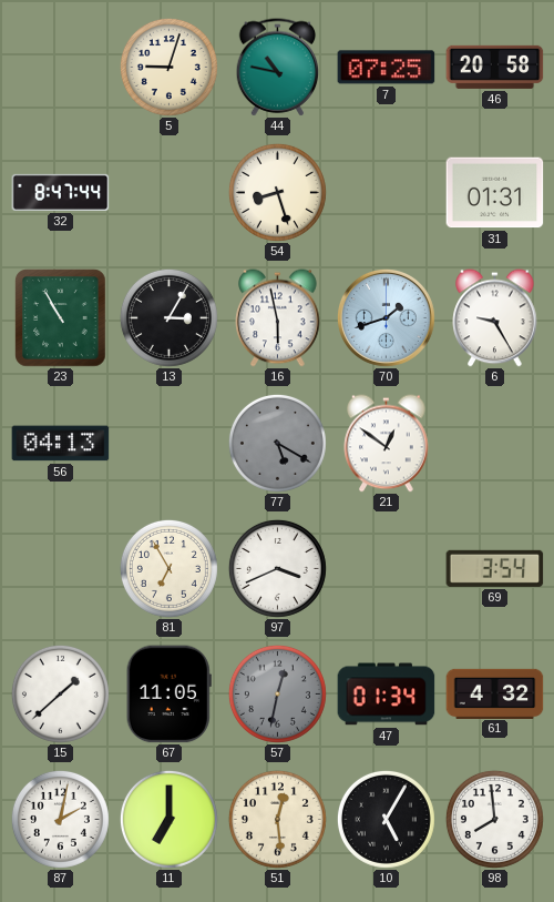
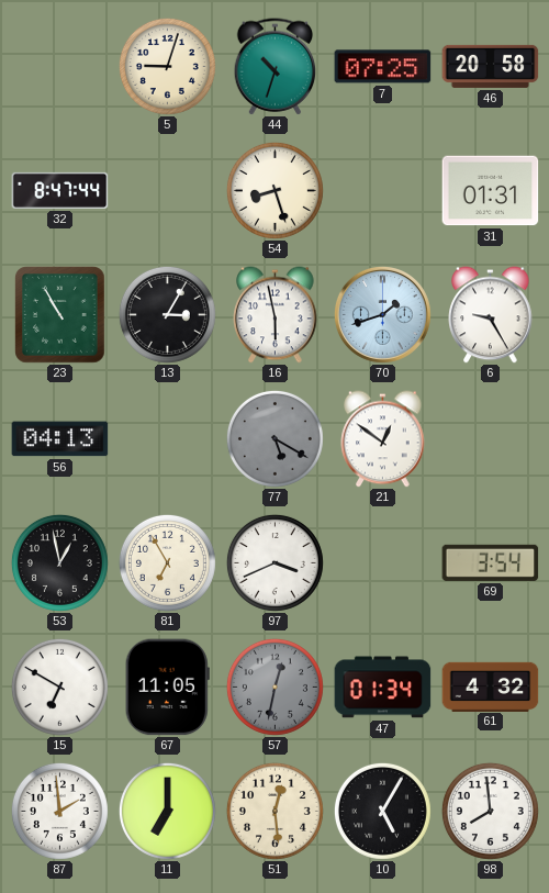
44: 10:47 -> 10:33 (276, 67)
53: none -> 12:58 (59, 562)
15: 1:38 -> 6:50 (59, 687)
87: 2:02 -> 1:59 (59, 811)
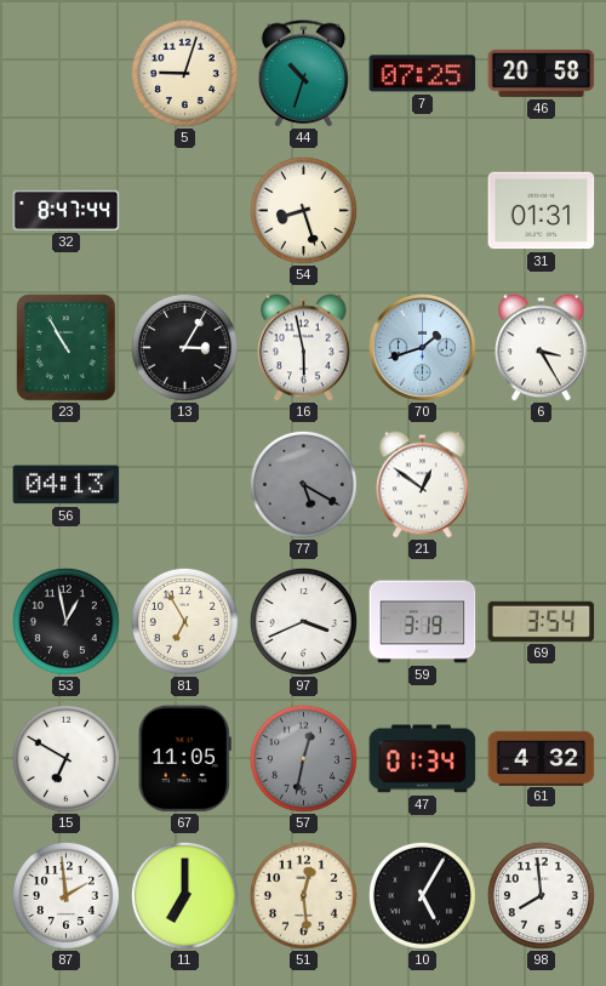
6: 9:25 -> 3:25 (542, 348)
59: none -> 3:19 (423, 622)
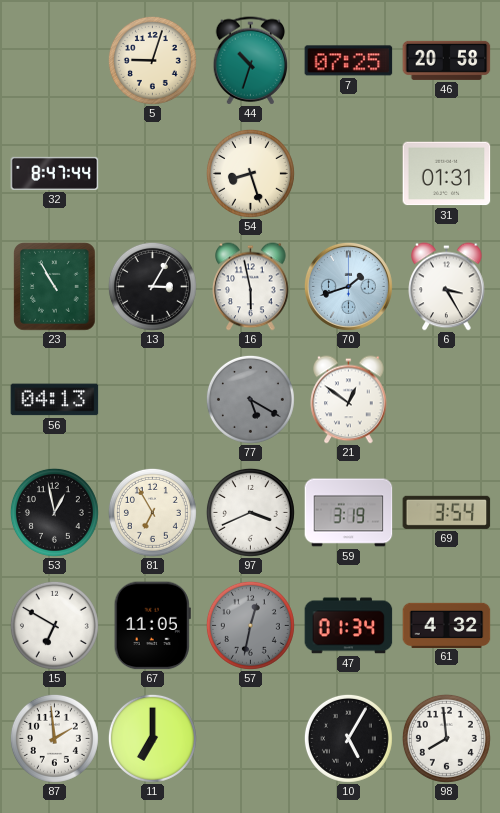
51: 12:29 -> none (303, 895)
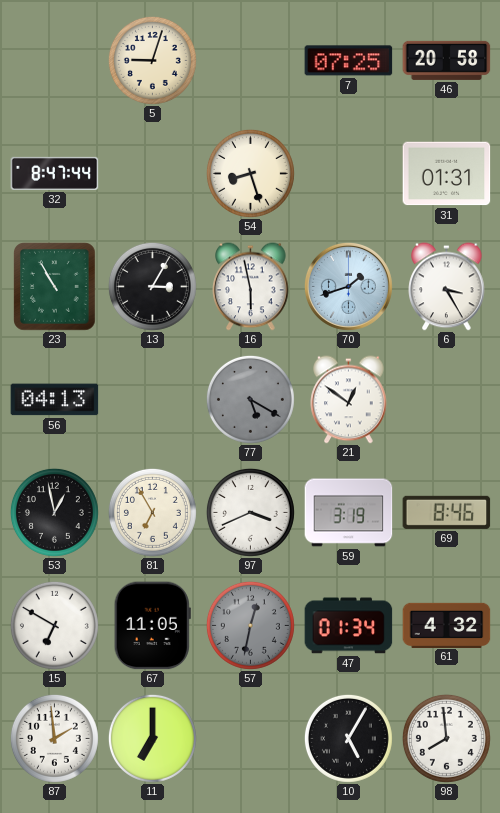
44: 10:33 -> none (251, 61)
69: 3:54 -> 8:46 (447, 512)
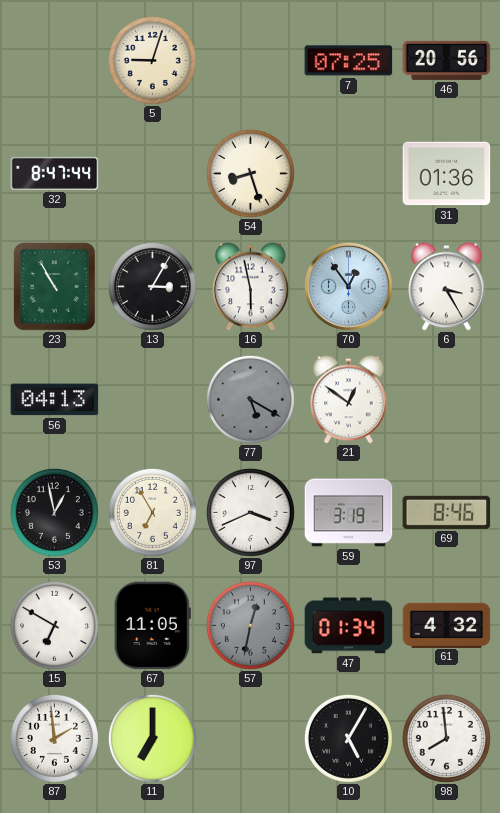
46: 20:58 -> 20:56 (447, 60)
31: 01:31 -> 01:36 (447, 174)
70: 1:42 -> 12:54 (348, 286)
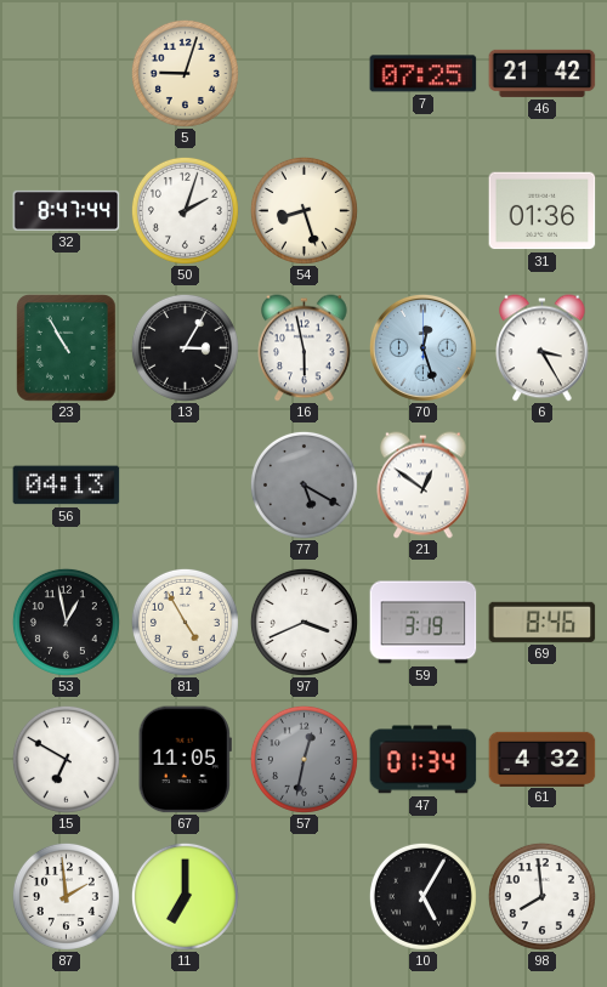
46: 20:56 -> 21:42 (543, 73)
50: none -> 2:03 (185, 210)
70: 12:54 -> 12:27 (422, 347)
81: 6:55 -> 4:55 (185, 622)
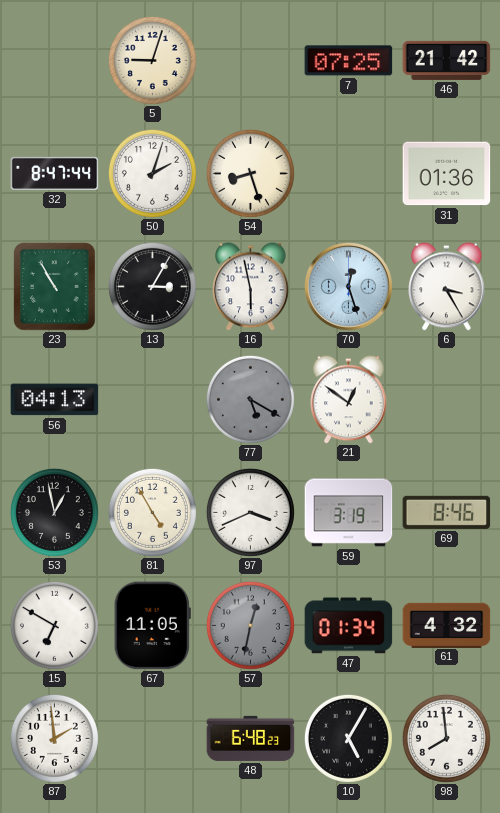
11: 7:00 -> none (185, 896)
48: none -> 6:48 (251, 738)
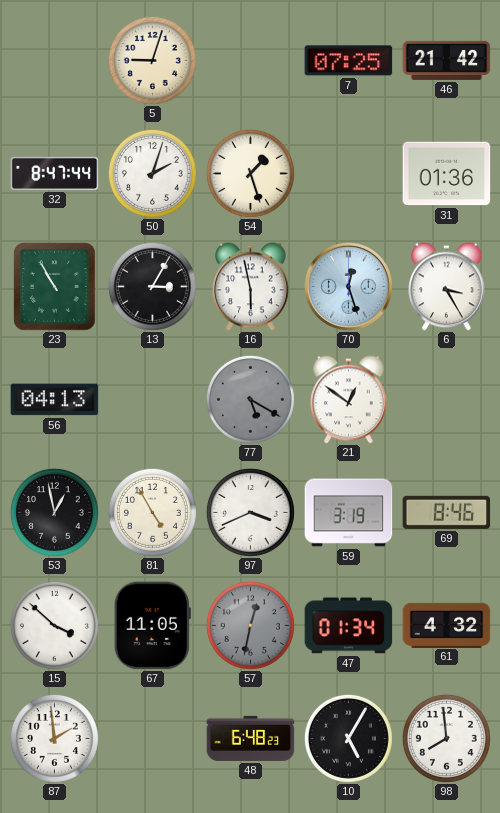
54: 8:27 -> 1:27 (250, 173)
15: 6:50 -> 3:52 (54, 625)
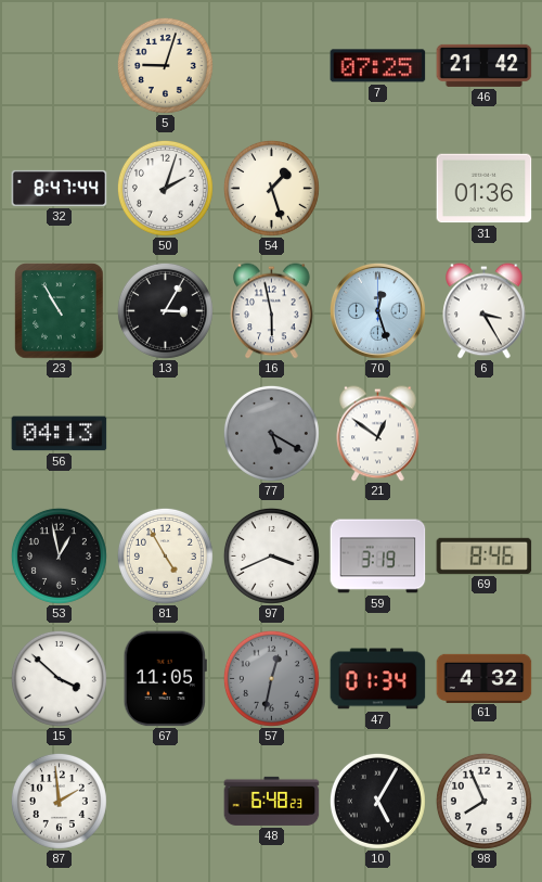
98: 7:59 -> 7:56 (483, 801)
